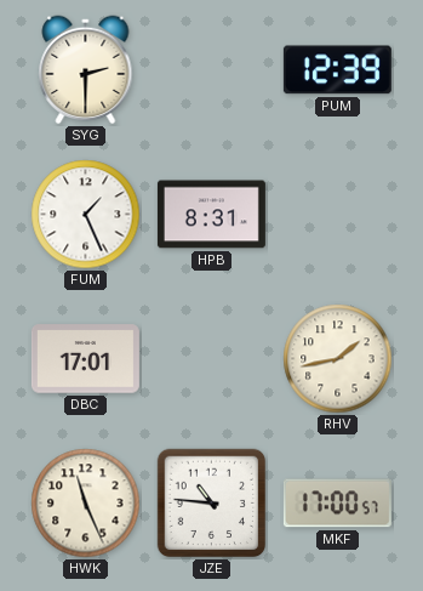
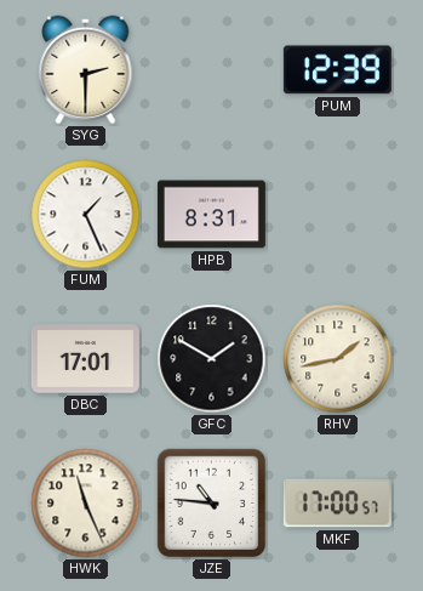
GFC: none -> 1:50 (212, 359)
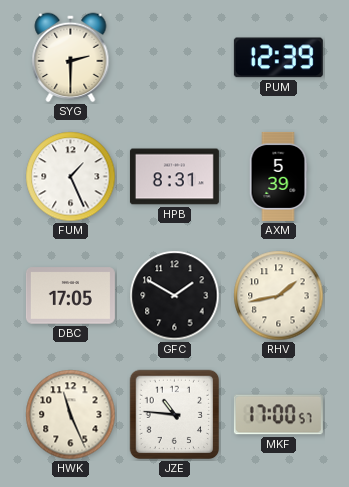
AXM: none -> 5:39 (278, 176)
DBC: 17:01 -> 17:05 (70, 296)
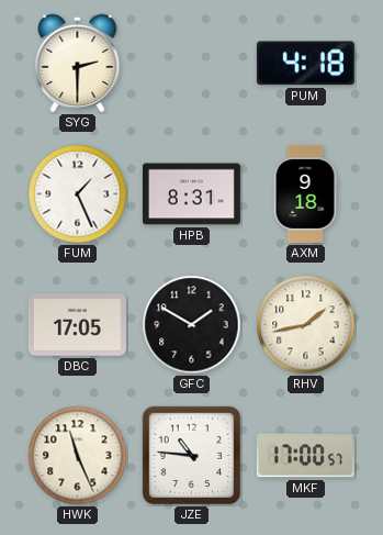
PUM: 12:39 -> 4:18 (305, 64)
AXM: 5:39 -> 9:18 (305, 193)
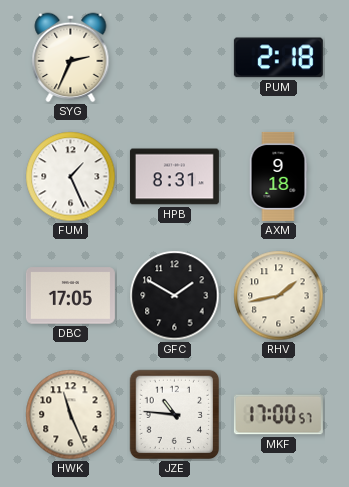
SYG: 2:30 -> 2:34 (71, 58)
PUM: 4:18 -> 2:18 (278, 58)
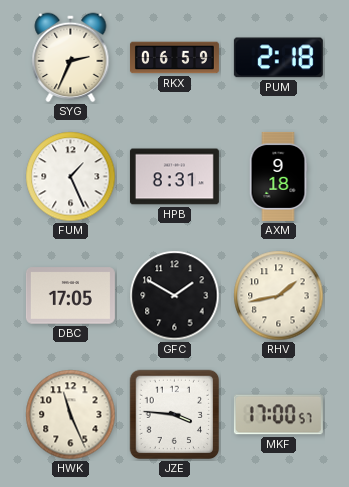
RKX: none -> 06:59 (174, 58)
JZE: 10:46 -> 3:46 (175, 415)
